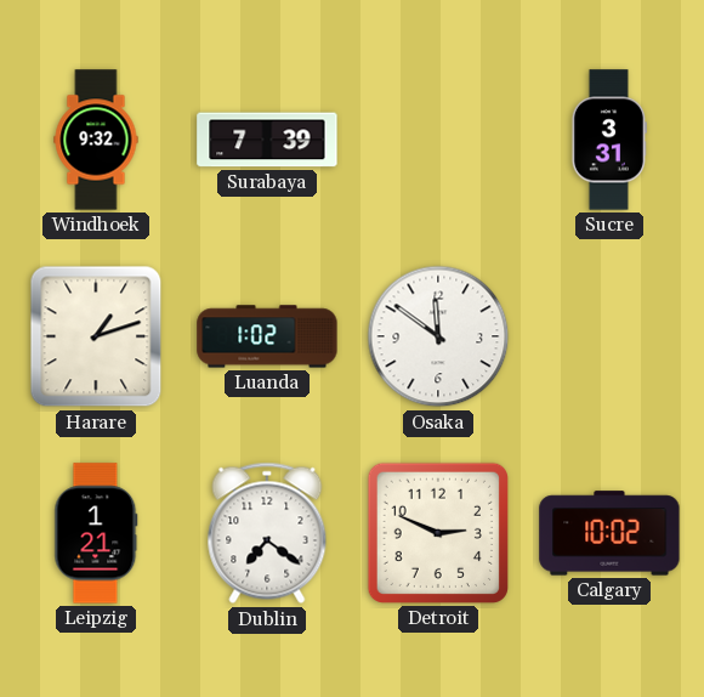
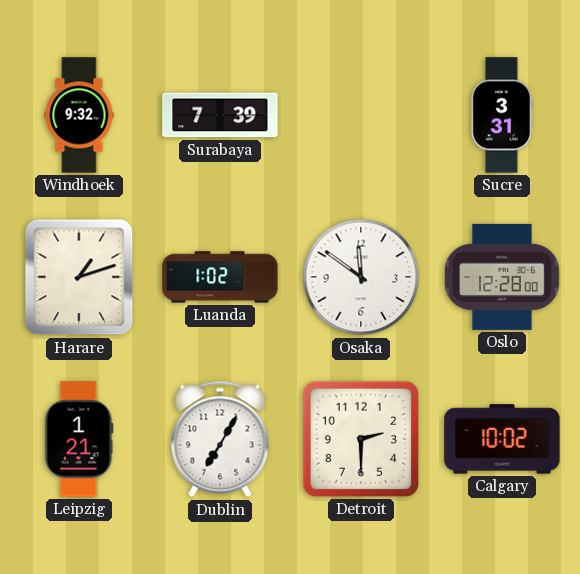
Oslo: none -> 12:28 (502, 277)
Dublin: 7:21 -> 7:05 (220, 439)
Detroit: 2:49 -> 2:30 (361, 439)
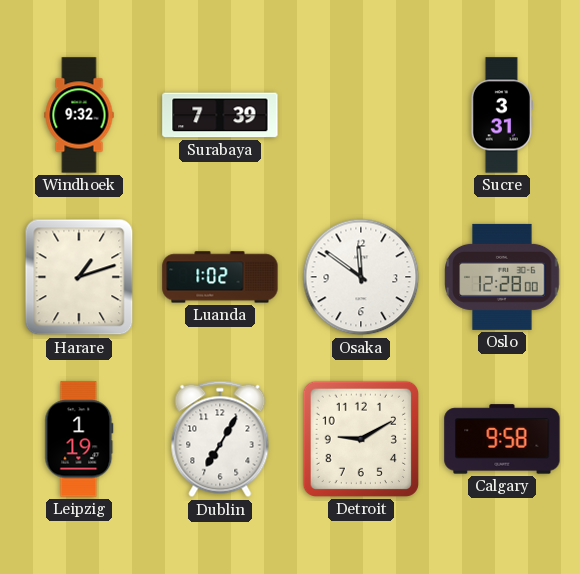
Leipzig: 1:21 -> 1:19 (79, 439)
Detroit: 2:30 -> 9:10 (361, 439)
Calgary: 10:02 -> 9:58 (502, 439)
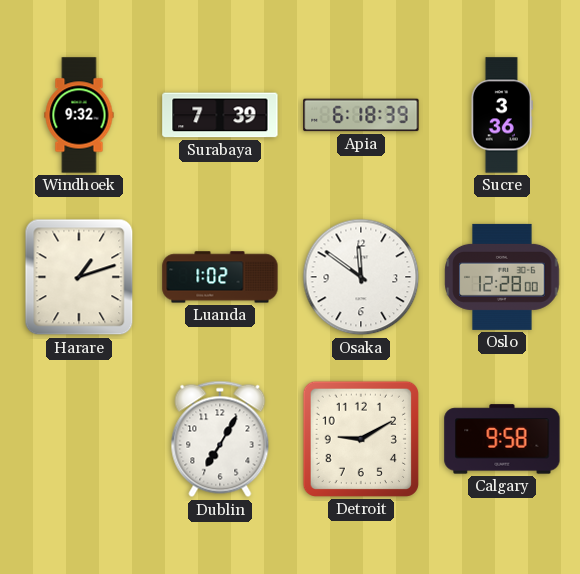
Apia: none -> 6:18 (361, 115)
Sucre: 3:31 -> 3:36 (502, 115)
Leipzig: 1:19 -> none (79, 439)
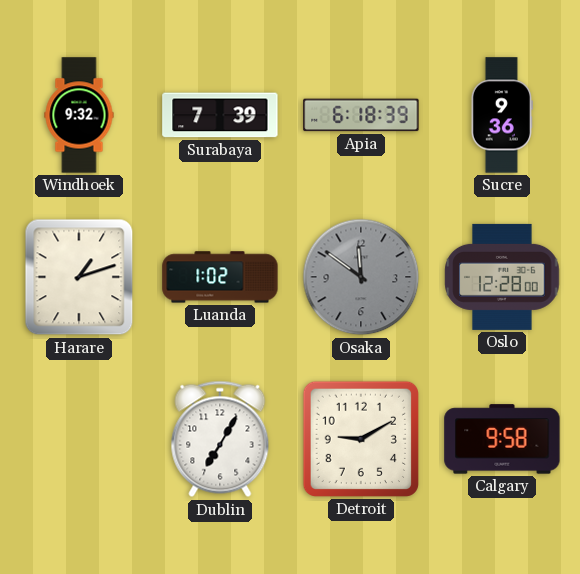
Sucre: 3:36 -> 9:36 (502, 115)
Osaka dial: white -> grey (361, 277)
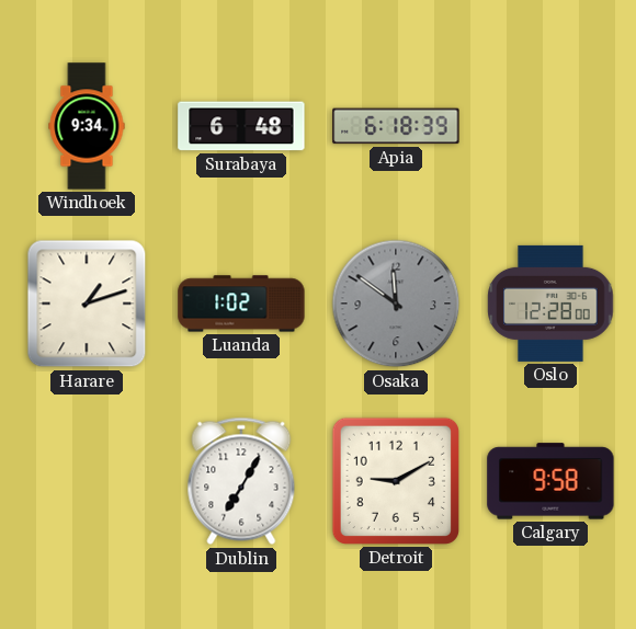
Windhoek: 9:32 -> 9:34 (87, 126)
Surabaya: 7:39 -> 6:48 (241, 126)
Sucre: 9:36 -> none (502, 115)
